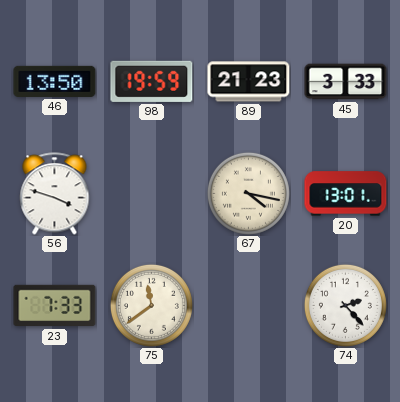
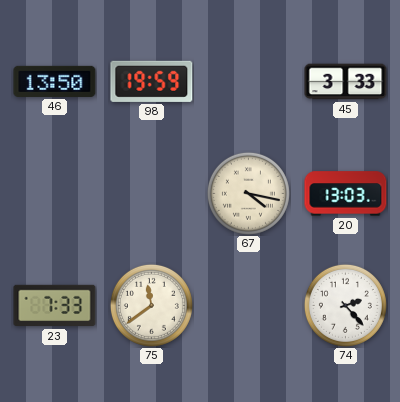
89: 21:23 -> none (249, 82)
56: 3:48 -> none (55, 194)
20: 13:01 -> 13:03 (346, 194)
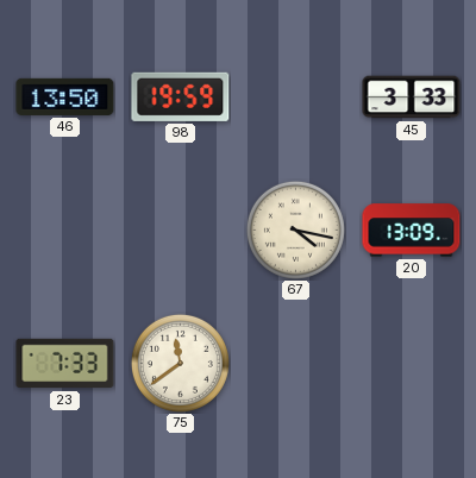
20: 13:03 -> 13:09 (412, 231)
74: 2:23 -> none (345, 305)
